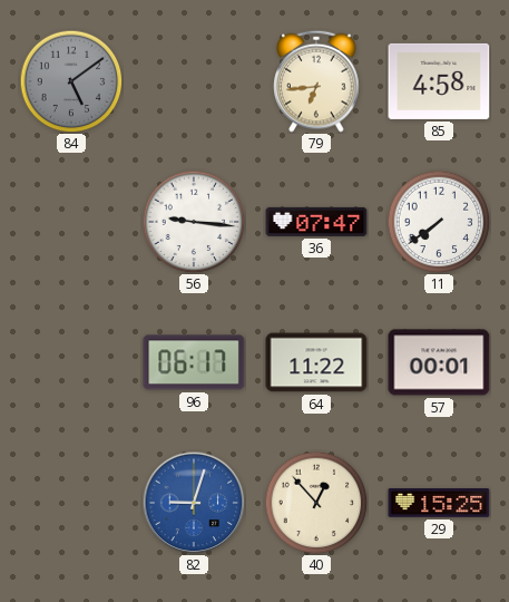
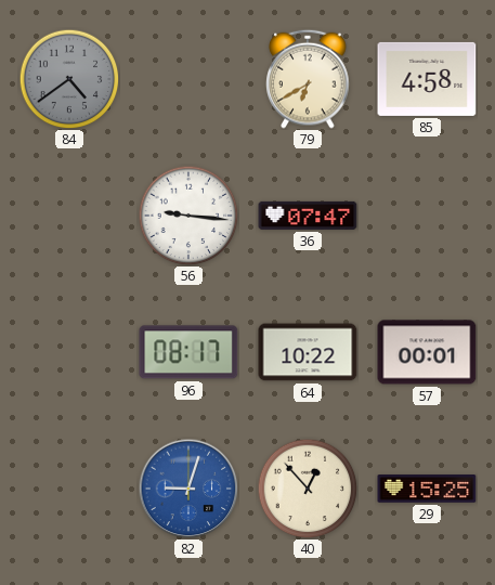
84: 5:09 -> 4:39 (69, 79)
79: 6:44 -> 6:40 (308, 79)
11: 7:39 -> none (439, 222)
96: 06:17 -> 08:17 (188, 352)
64: 11:22 -> 10:22 (308, 352)
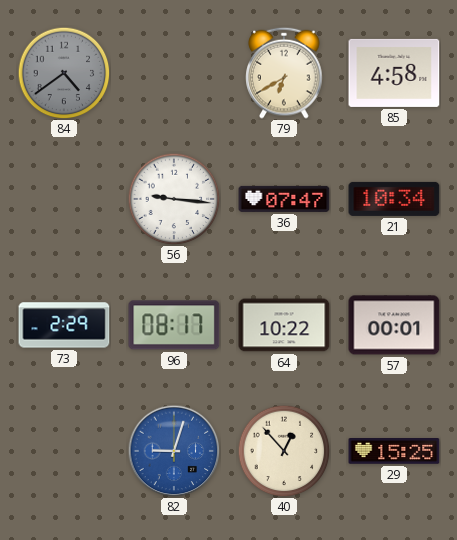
21: none -> 10:34 (394, 199)
73: none -> 2:29 (64, 325)
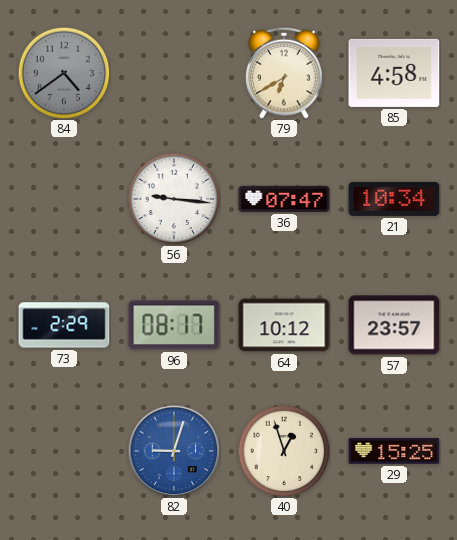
64: 10:22 -> 10:12 (284, 325)
57: 00:01 -> 23:57 (394, 325)
40: 12:53 -> 12:57 (284, 451)
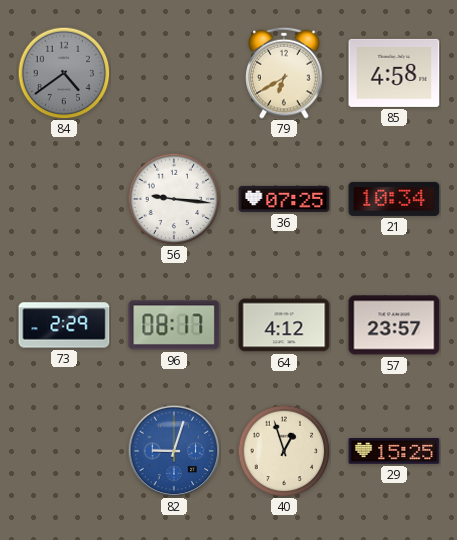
36: 07:47 -> 07:25 (284, 199)
64: 10:12 -> 4:12 (284, 325)
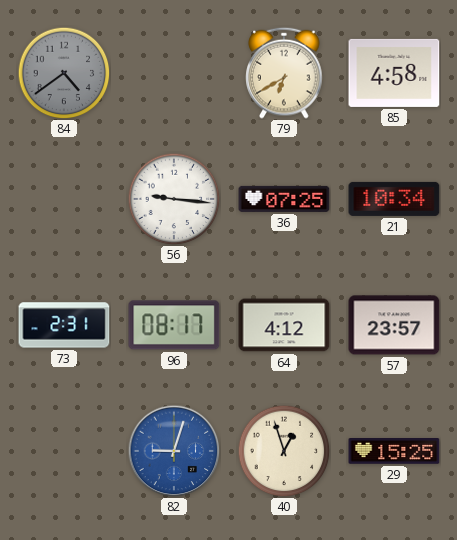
73: 2:29 -> 2:31 (64, 325)
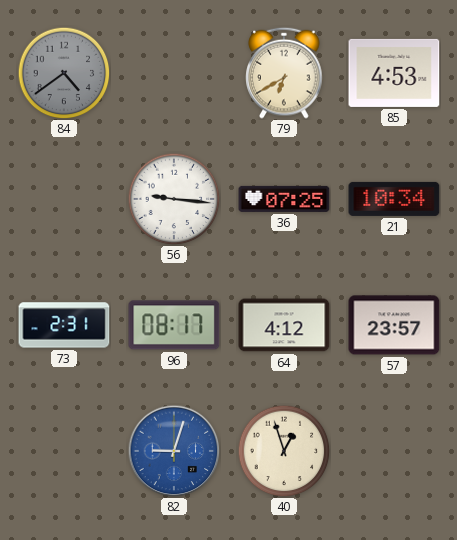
85: 4:58 -> 4:53 (394, 73)
29: 15:25 -> none (394, 451)
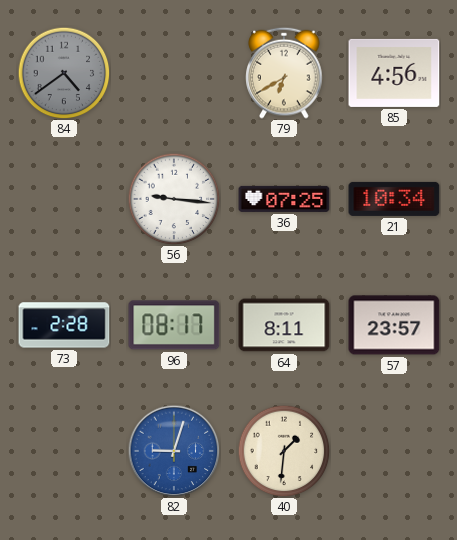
85: 4:53 -> 4:56 (394, 73)
73: 2:31 -> 2:28 (64, 325)
64: 4:12 -> 8:11 (284, 325)
40: 12:57 -> 1:31 (284, 451)
